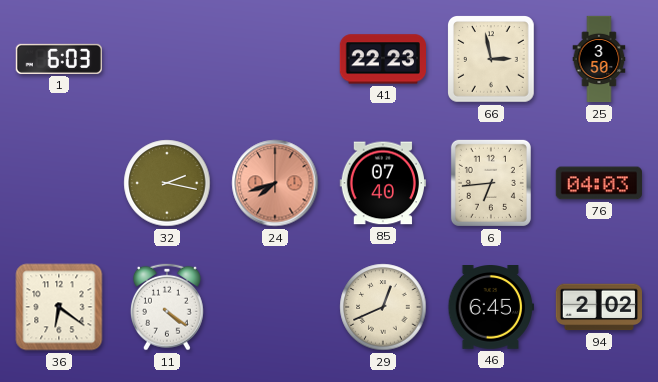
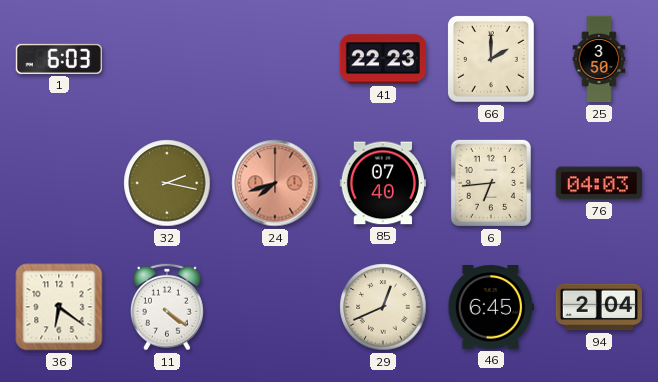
66: 2:58 -> 2:00 (492, 60)
94: 2:02 -> 2:04 (598, 307)
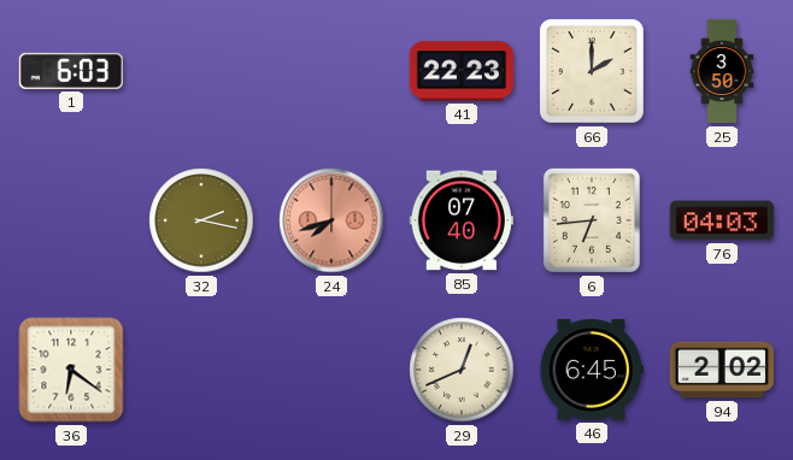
11: 4:21 -> none (167, 307)
94: 2:04 -> 2:02 (721, 370)
